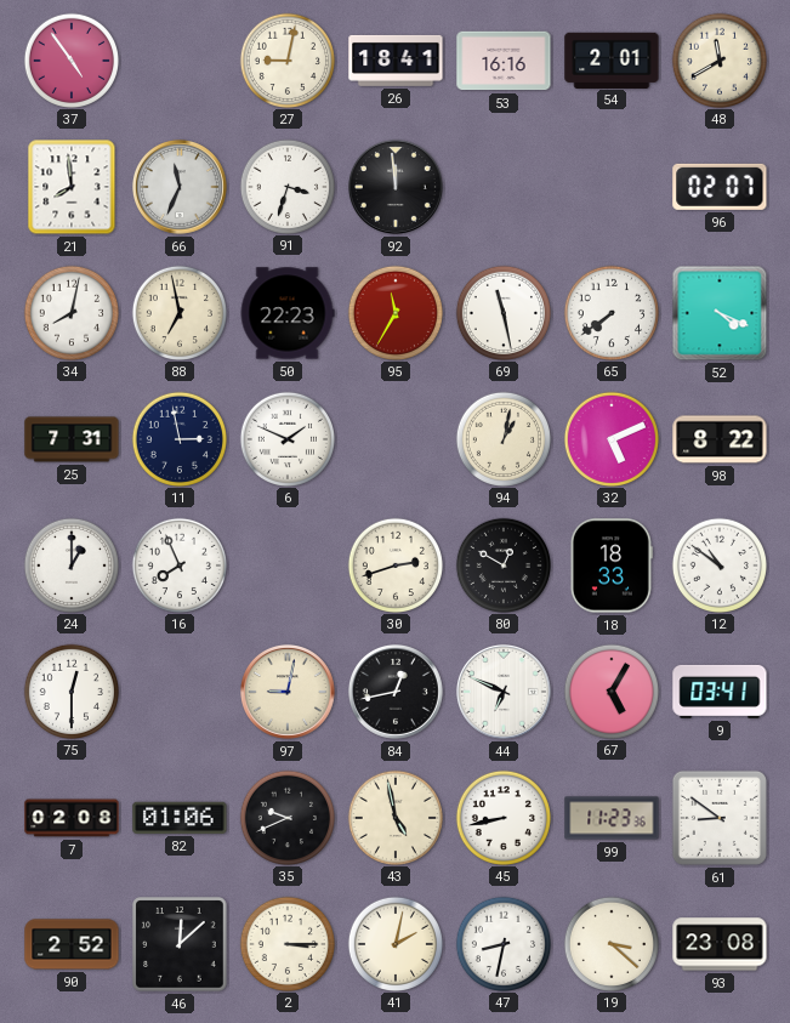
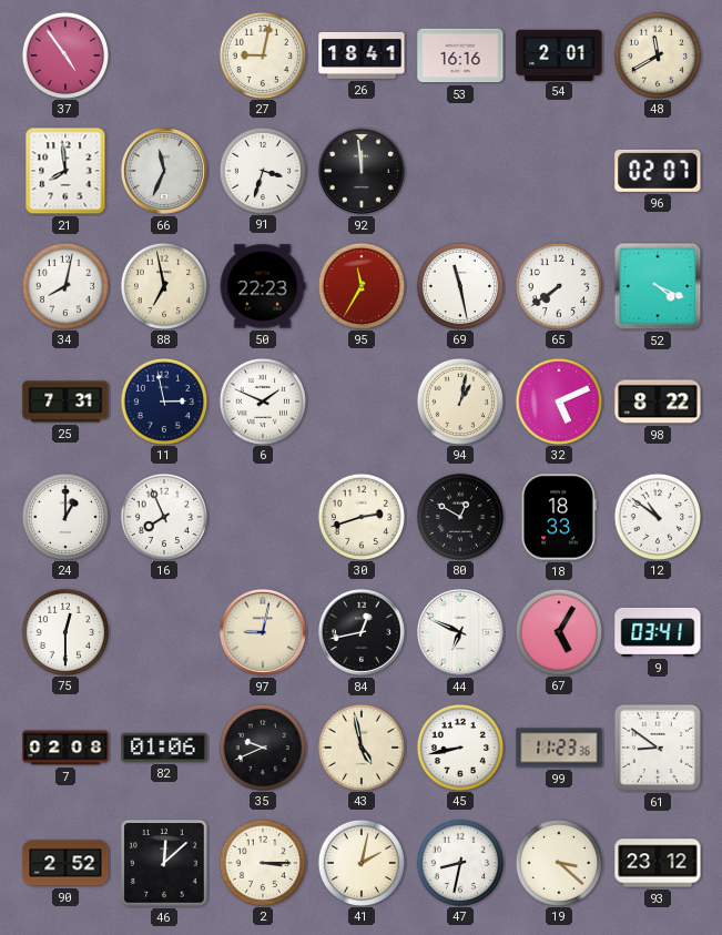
93: 23:08 -> 23:12 (658, 863)
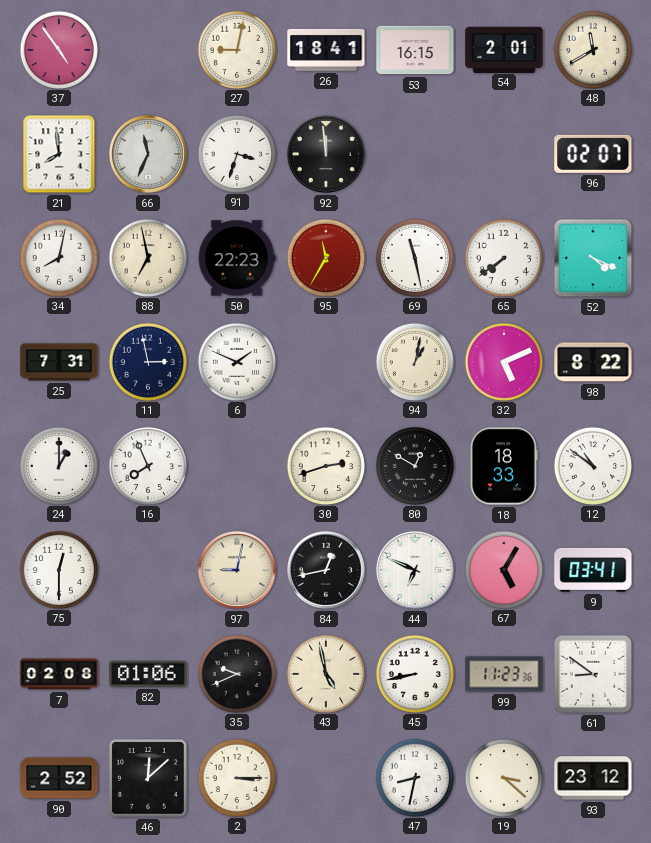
53: 16:16 -> 16:15 (415, 50)
41: 2:02 -> none (360, 862)
